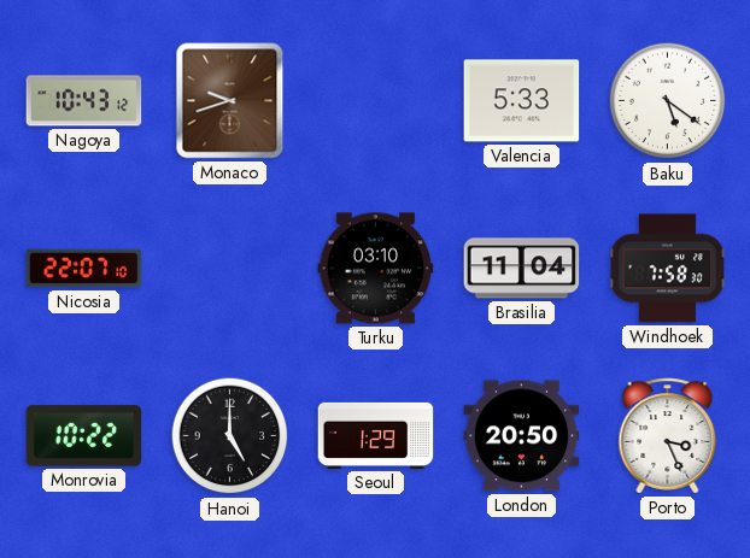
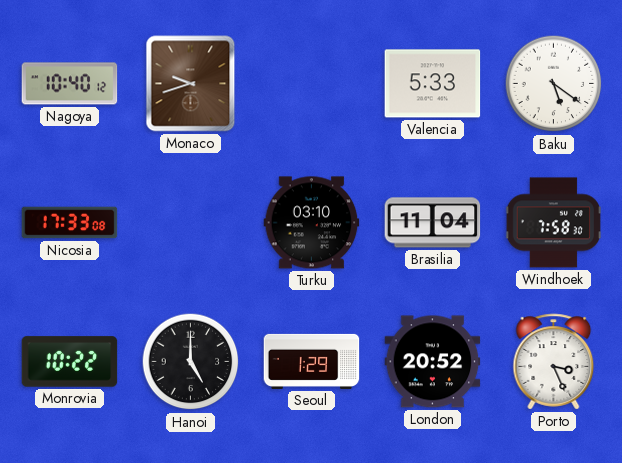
Nagoya: 10:43 -> 10:40 (70, 84)
Nicosia: 22:07 -> 17:33 (70, 223)
London: 20:50 -> 20:52 (433, 362)
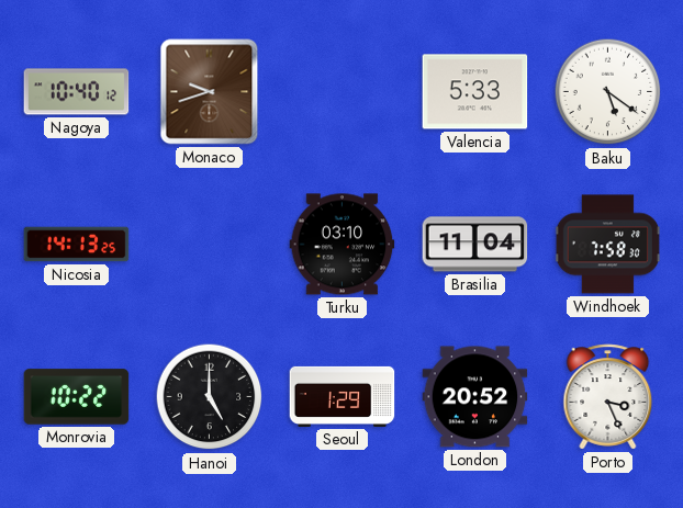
Nicosia: 17:33 -> 14:13 (77, 245)
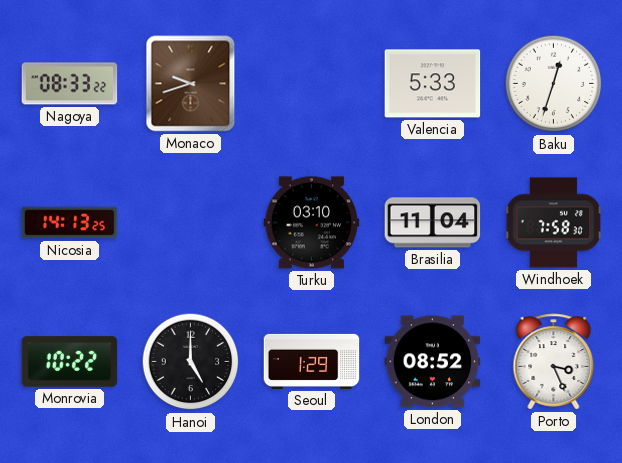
Nagoya: 10:40 -> 08:33 (70, 84)
Baku: 5:21 -> 12:33 (554, 84)
London: 20:52 -> 08:52 (433, 362)
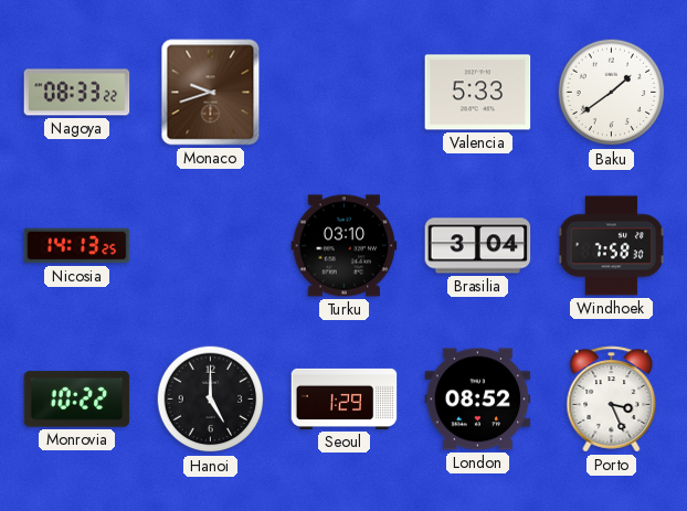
Baku: 12:33 -> 1:39 (612, 93)
Brasilia: 11:04 -> 3:04 (478, 246)
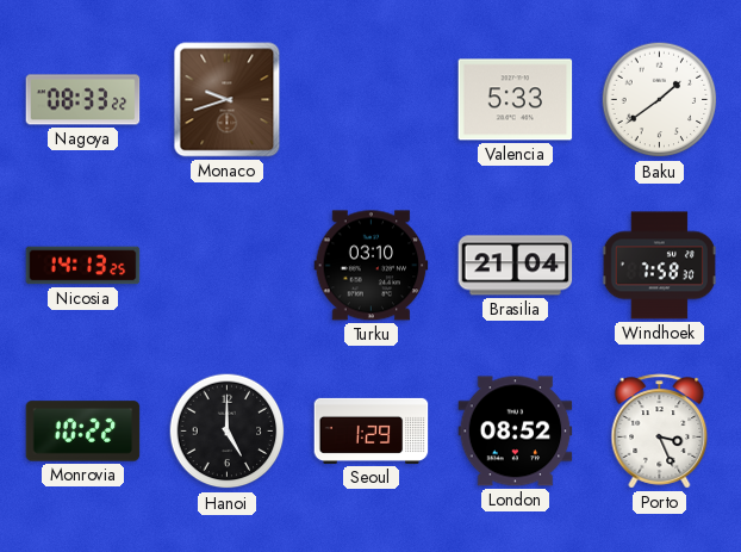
Brasilia: 3:04 -> 21:04 (516, 266)
